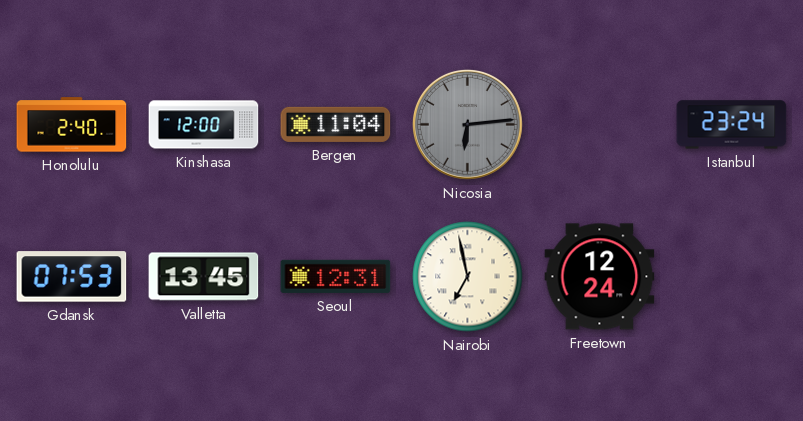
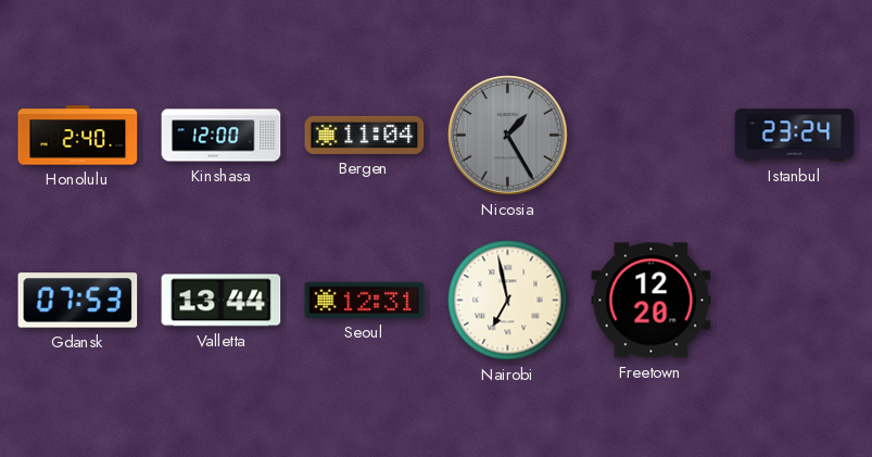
Nicosia: 6:14 -> 1:25 (507, 135)
Valletta: 13:45 -> 13:44 (222, 301)
Freetown: 12:24 -> 12:20 (652, 301)
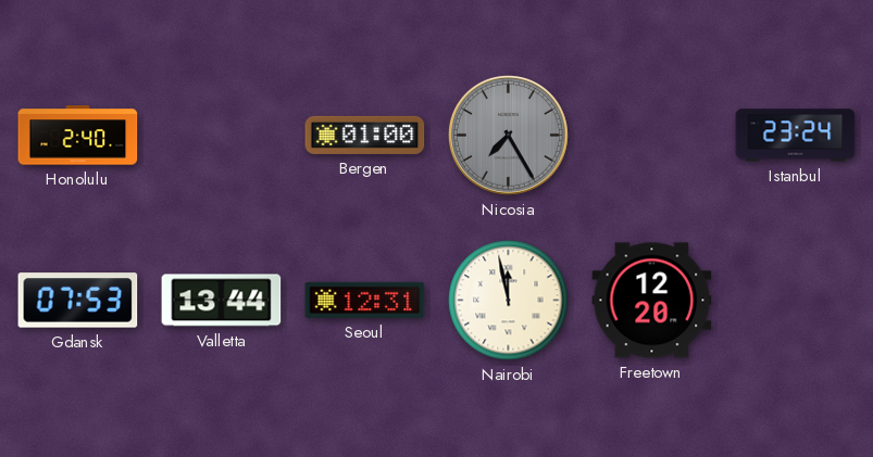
Kinshasa: 12:00 -> none (222, 136)
Bergen: 11:04 -> 01:00 (365, 135)
Nicosia: 1:25 -> 7:25 (508, 135)
Nairobi: 6:58 -> 11:58 (509, 301)
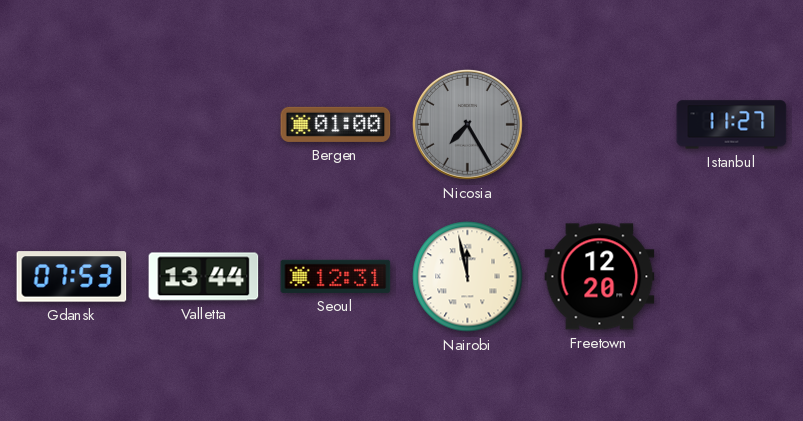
Honolulu: 2:40 -> none (78, 136)
Istanbul: 23:24 -> 11:27 (732, 125)
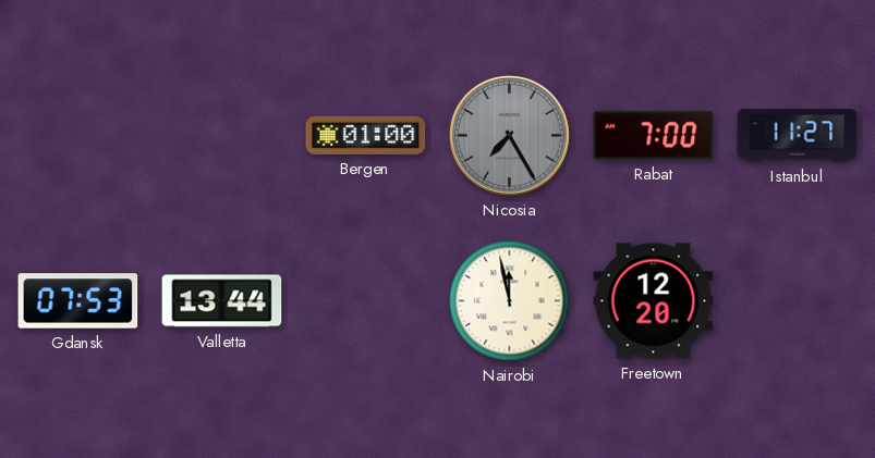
Rabat: none -> 7:00 (654, 136)
Seoul: 12:31 -> none (336, 276)
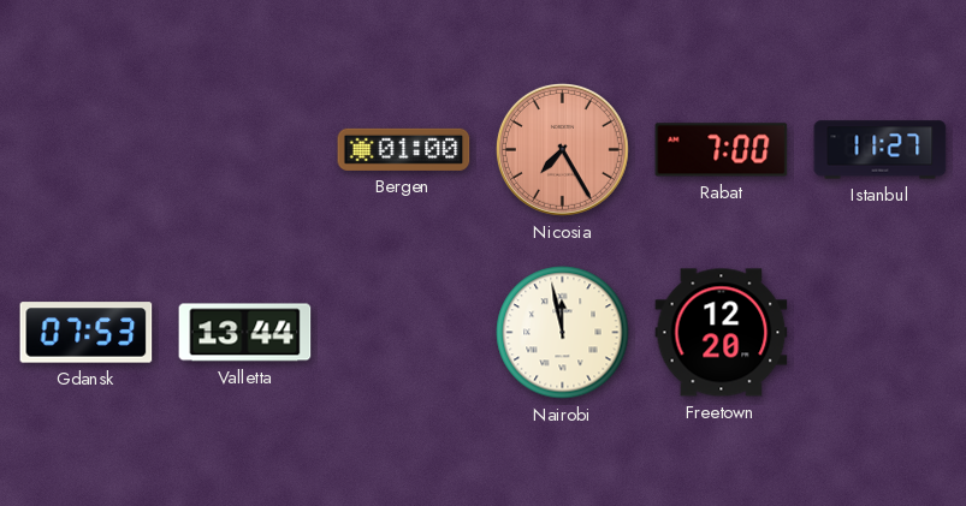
Nicosia dial: grey -> salmon (562, 149)
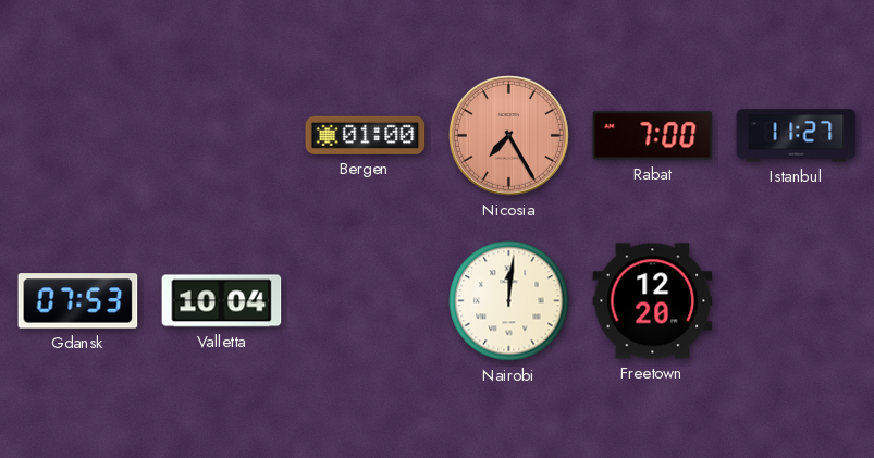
Valletta: 13:44 -> 10:04 (222, 301)
Nairobi: 11:58 -> 12:01 (509, 301)
